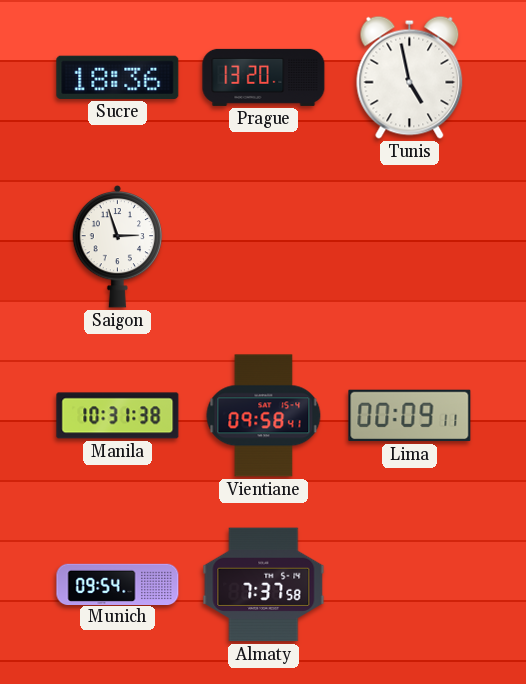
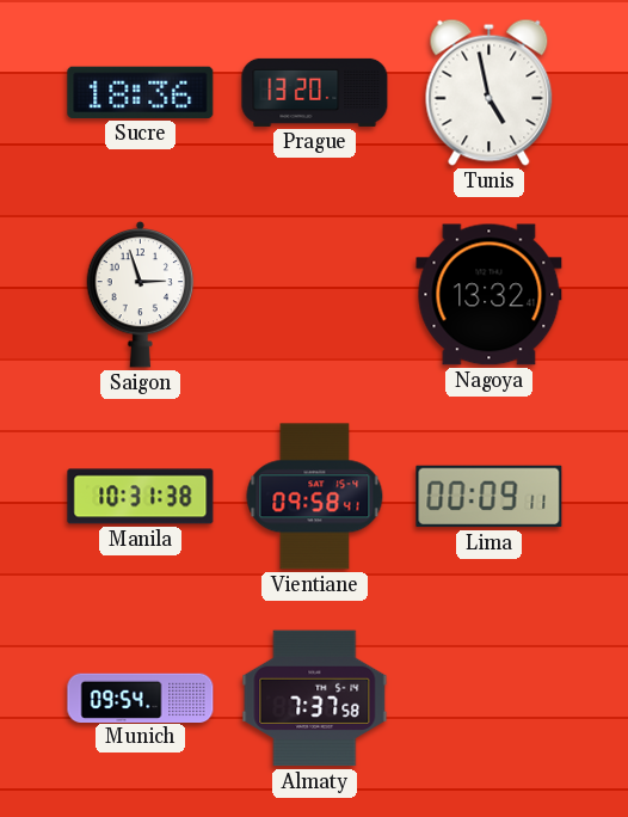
Nagoya: none -> 13:32 (490, 295)
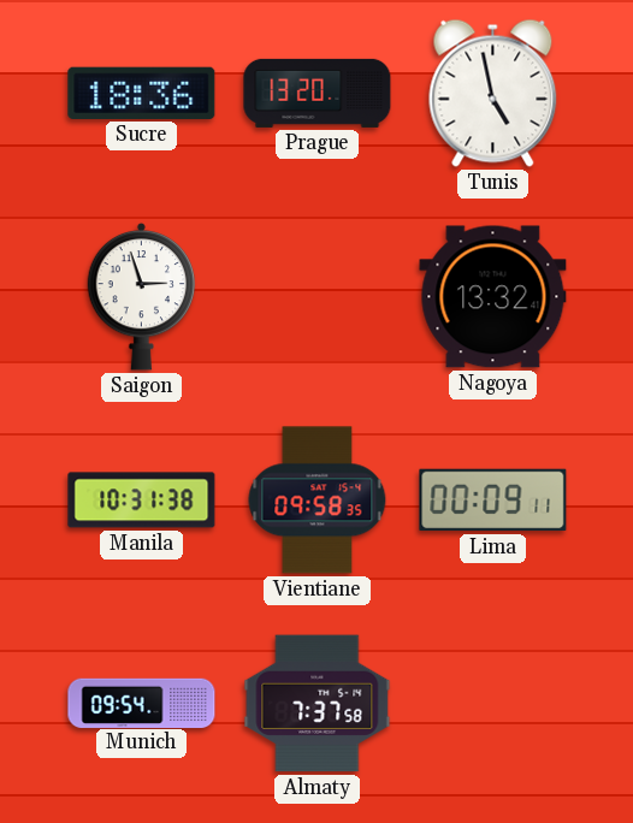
Vientiane: 09:58:41 -> 09:58:35 (318, 501)
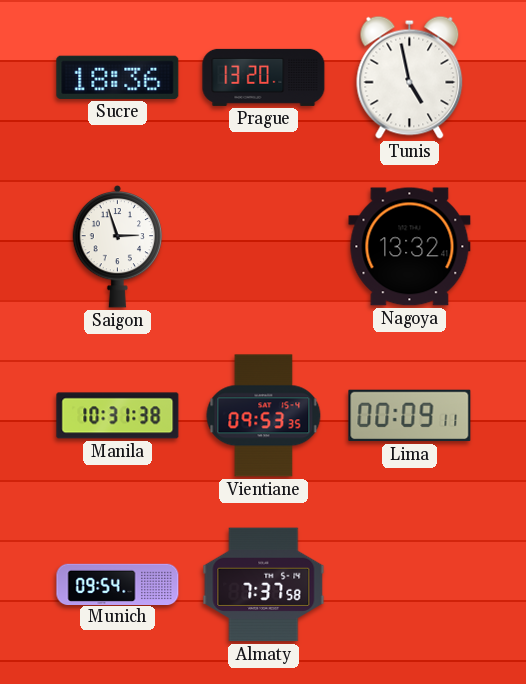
Vientiane: 09:58 -> 09:53 (264, 416)
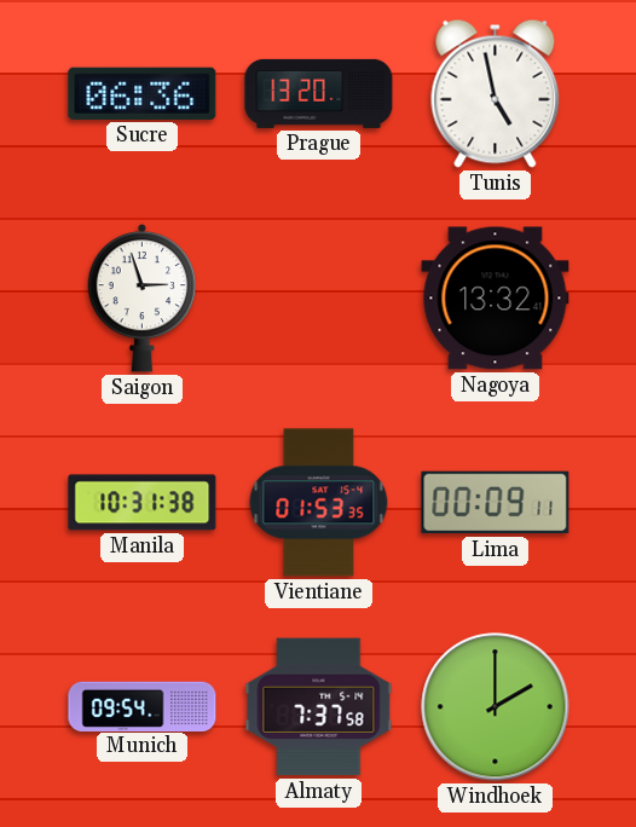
Sucre: 18:36 -> 06:36 (143, 93)
Vientiane: 09:53 -> 01:53 (319, 503)
Windhoek: none -> 2:00 (496, 707)
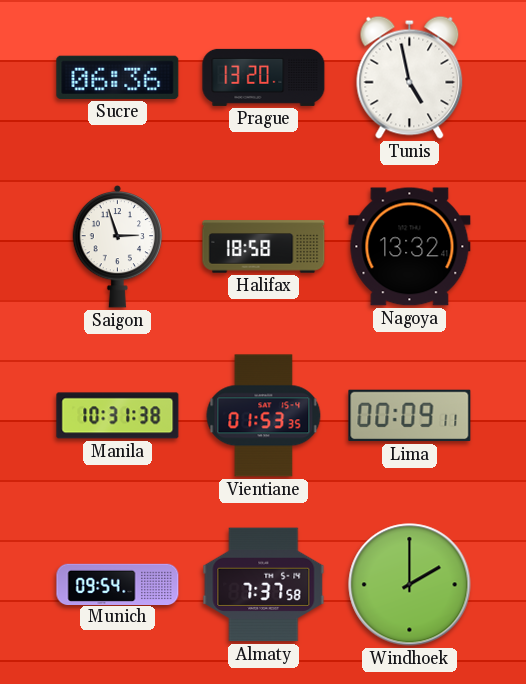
Halifax: none -> 18:58 (264, 247)
